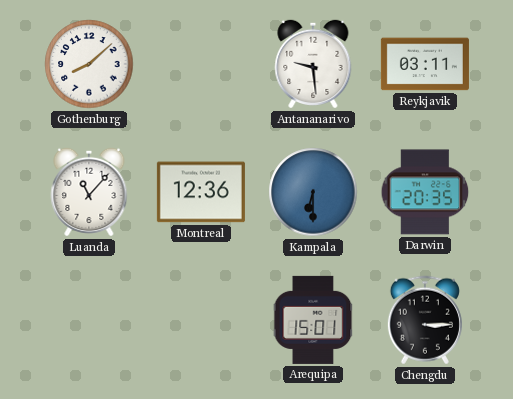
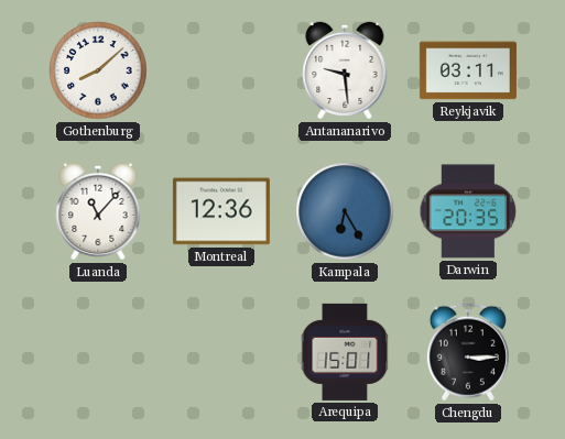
Kampala: 6:30 -> 6:25 (345, 211)
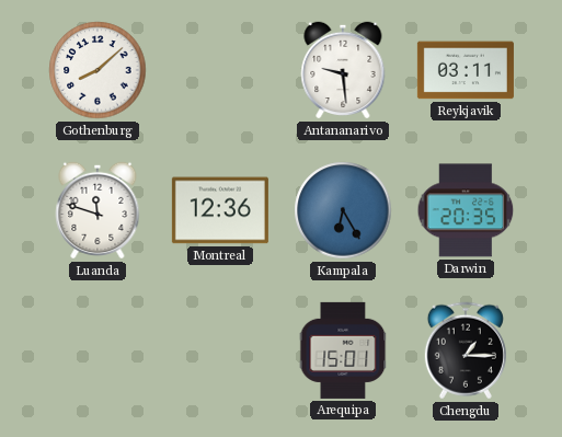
Luanda: 11:07 -> 11:48 (98, 210)
Chengdu: 3:15 -> 1:15 (466, 350)
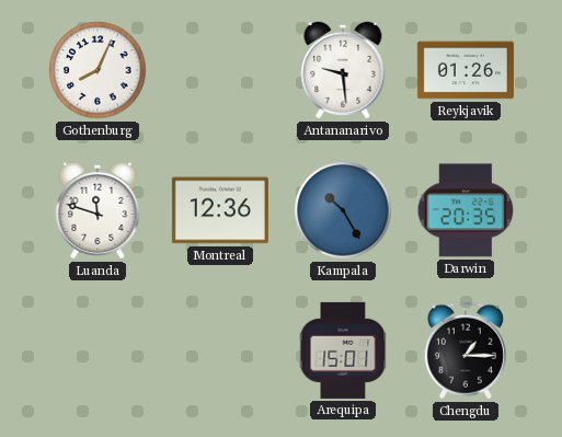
Gothenburg: 8:08 -> 8:04 (98, 70)
Reykjavik: 03:11 -> 01:26 (466, 70)
Kampala: 6:25 -> 10:25 (343, 210)
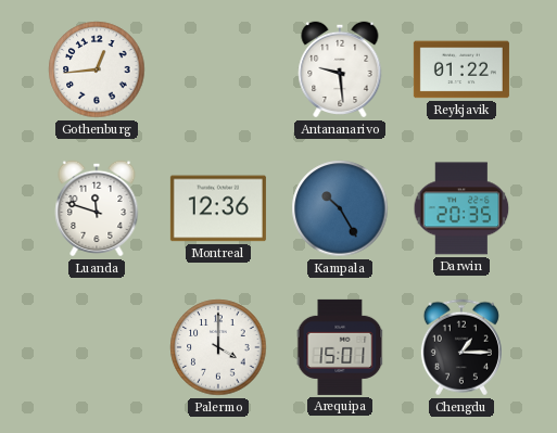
Gothenburg: 8:04 -> 12:44 (97, 69)
Reykjavik: 01:26 -> 01:22 (461, 69)
Palermo: none -> 4:00 (218, 347)
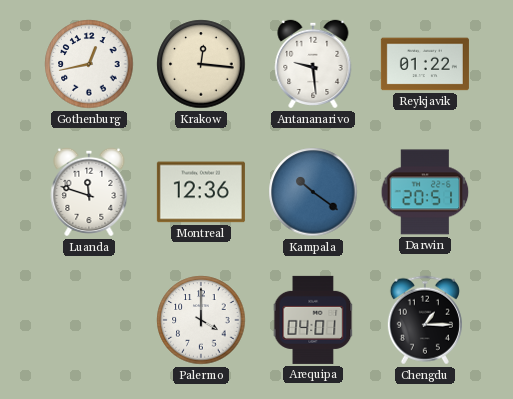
Gothenburg: 12:44 -> 12:43 (89, 64)
Krakow: none -> 12:16 (201, 64)
Kampala: 10:25 -> 10:21 (313, 192)
Darwin: 20:35 -> 20:51 (425, 192)
Arequipa: 15:01 -> 04:01 (313, 320)
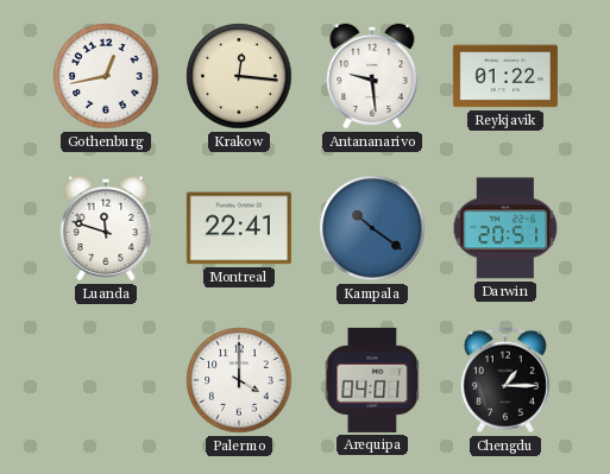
Montreal: 12:36 -> 22:41 (239, 228)
